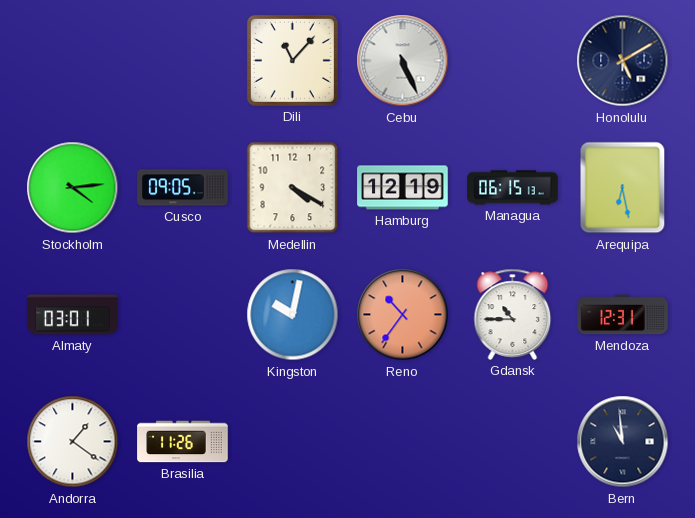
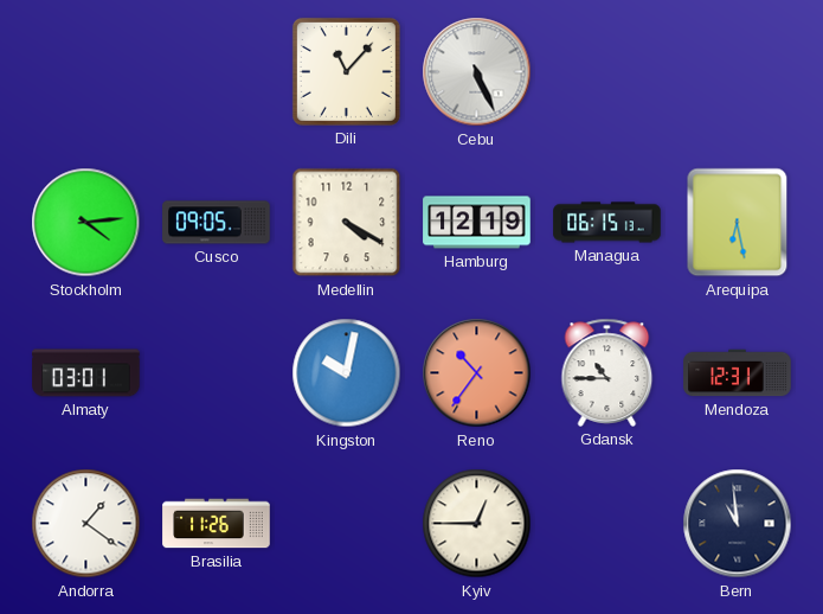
Honolulu: 5:10 -> none (623, 61)
Kyiv: none -> 12:45 (477, 524)
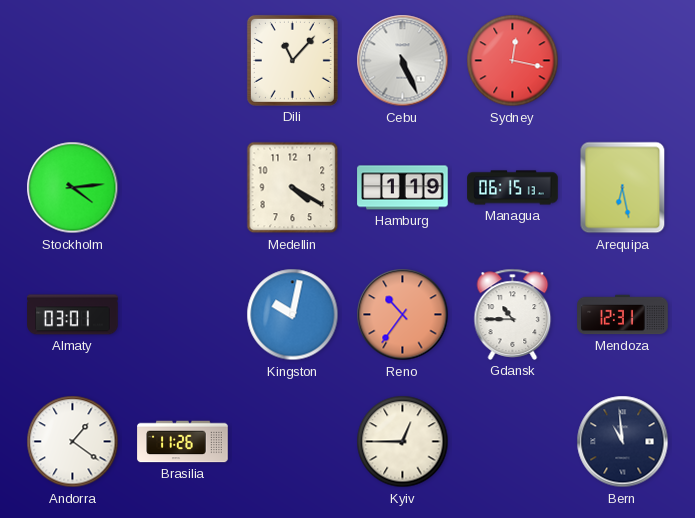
Sydney: none -> 12:17 (513, 61)
Cusco: 09:05 -> none (217, 223)
Hamburg: 12:19 -> 1:19 (403, 188)
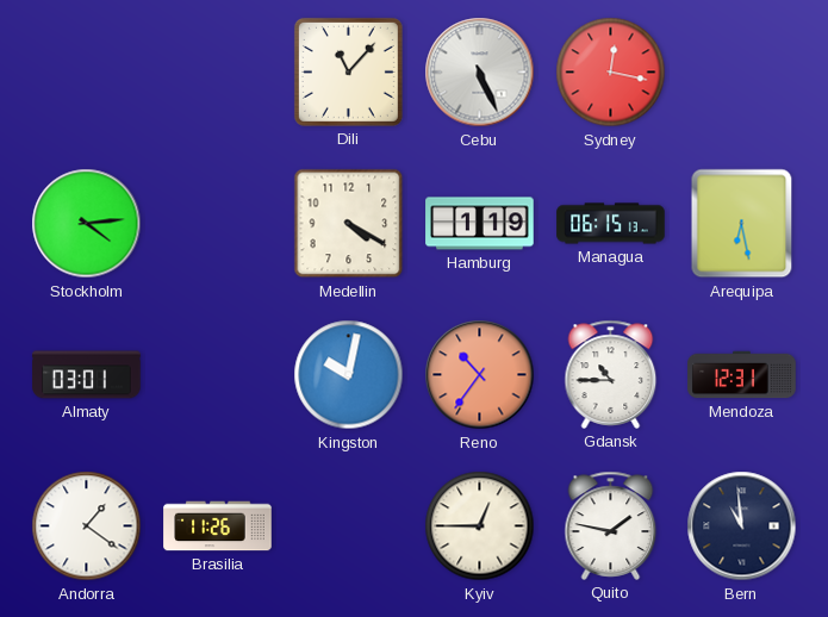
Quito: none -> 1:47 (611, 525)
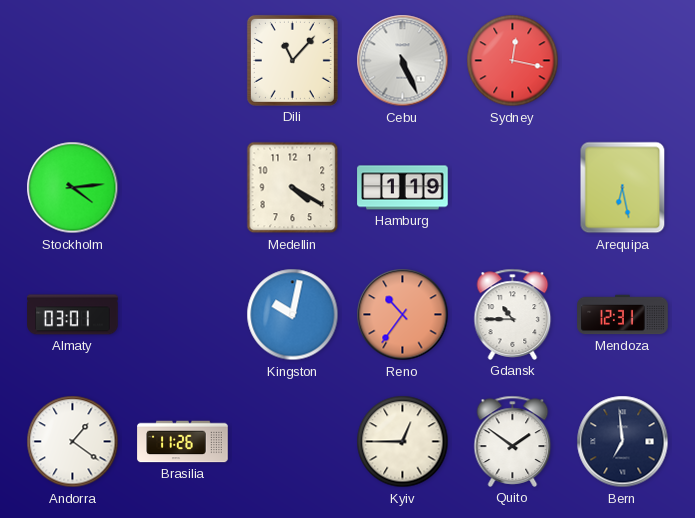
Managua: 06:15 -> none (611, 224)
Quito: 1:47 -> 1:51 (513, 441)
Bern: 10:59 -> 6:59 (623, 442)
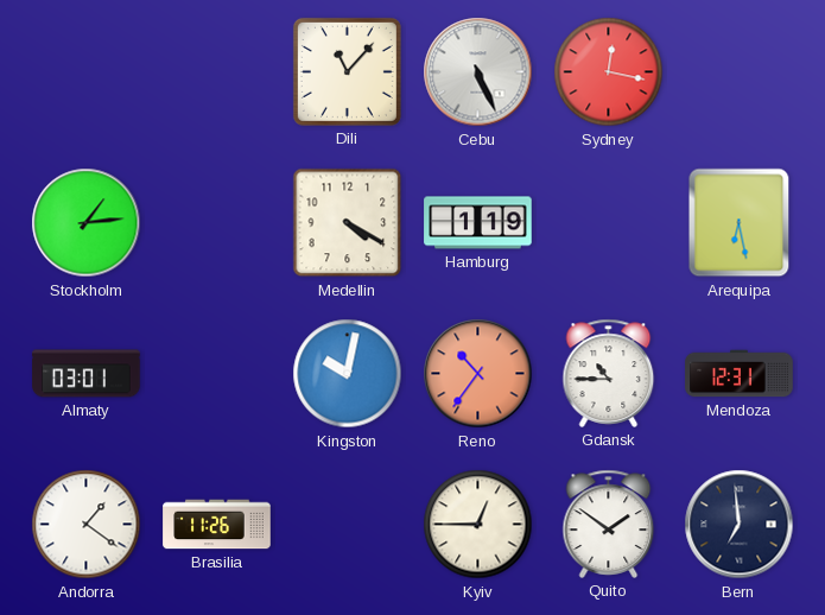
Stockholm: 4:14 -> 1:14 (87, 223)
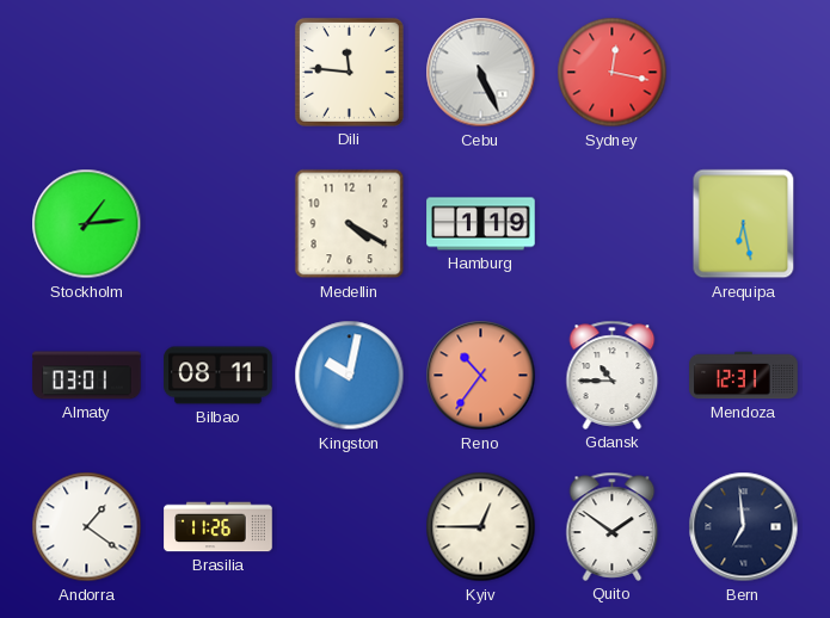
Dili: 11:07 -> 11:46 (349, 72)
Bilbao: none -> 08:11 (219, 376)
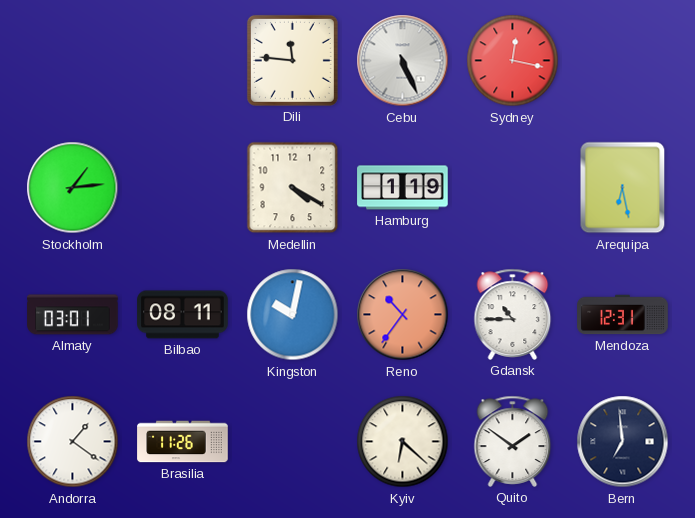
Kyiv: 12:45 -> 6:22 (403, 442)
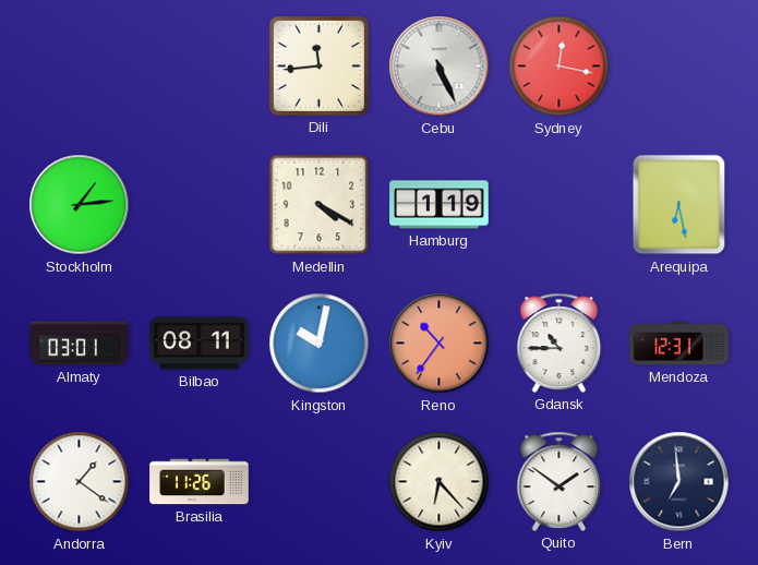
Dili: 11:46 -> 11:44 (318, 65)
Kyiv: 6:22 -> 6:23 (440, 482)
